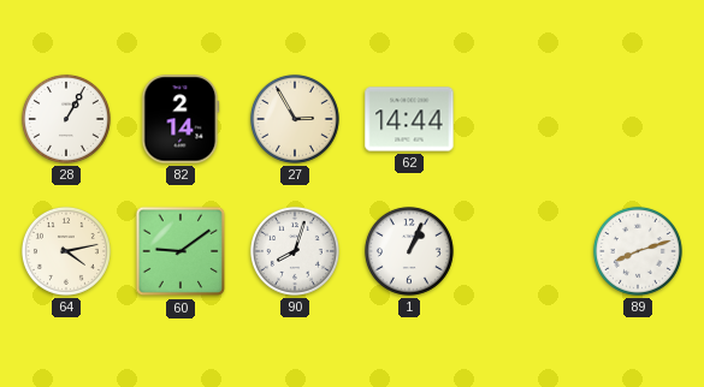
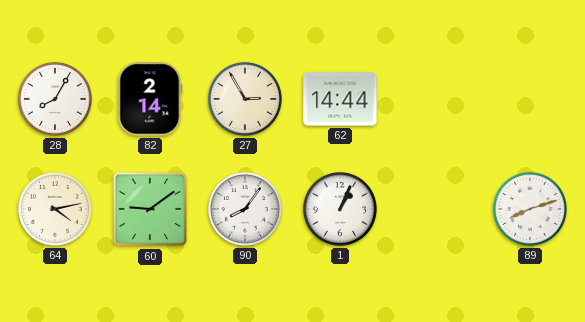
28: 1:05 -> 8:05 (55, 99)
90: 8:03 -> 8:06 (245, 209)
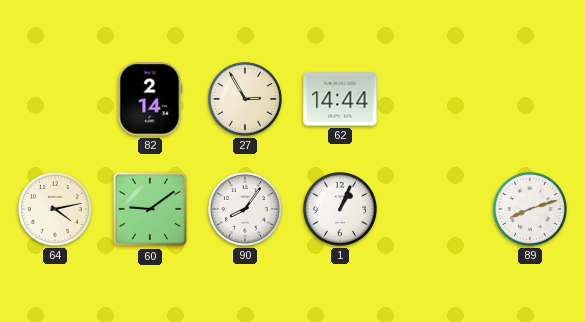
28: 8:05 -> none (55, 99)
